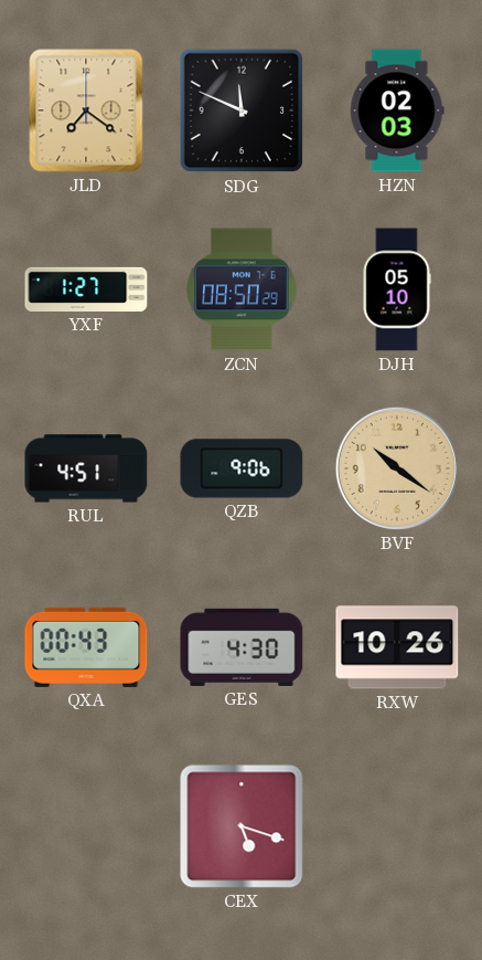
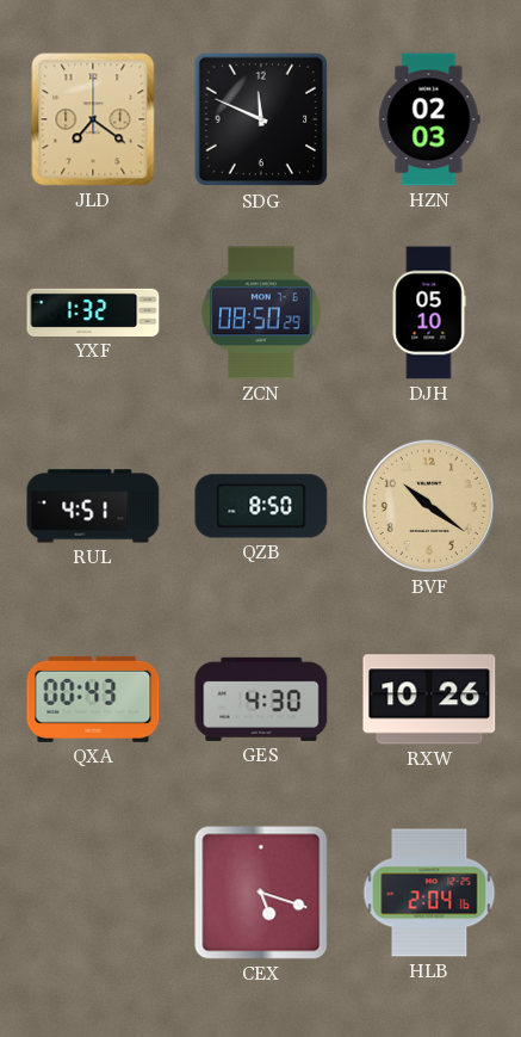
YXF: 1:27 -> 1:32 (93, 313)
QZB: 9:06 -> 8:50 (261, 506)
HLB: none -> 2:04 (429, 893)
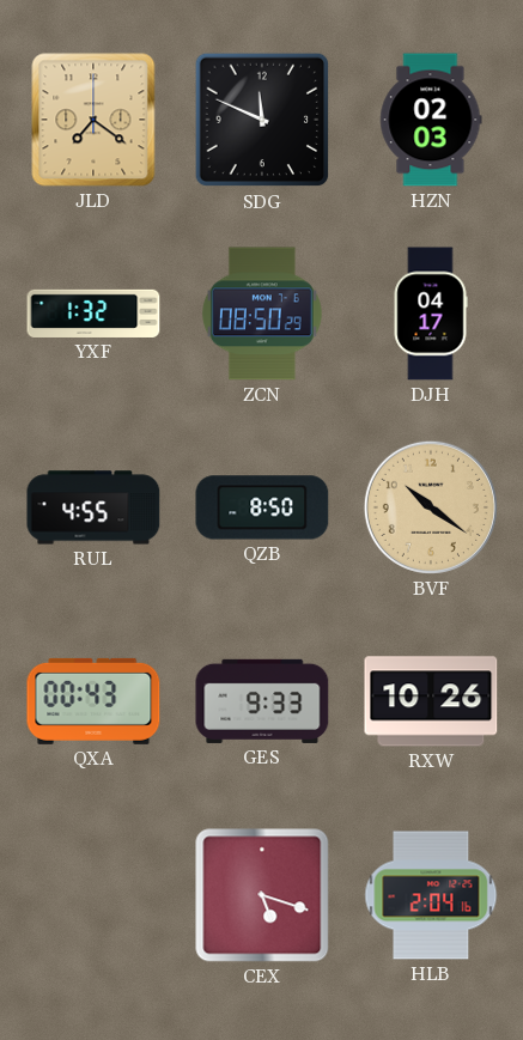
DJH: 05:10 -> 04:17 (431, 314)
RUL: 4:51 -> 4:55 (93, 507)
GES: 4:30 -> 9:33 (262, 701)
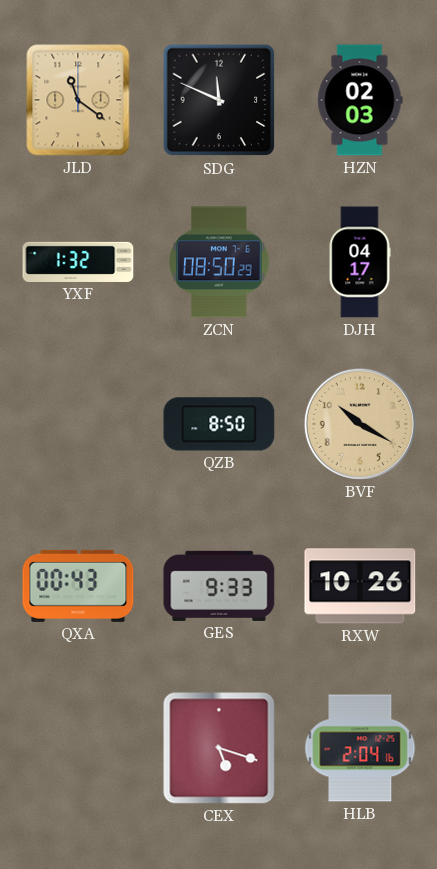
JLD: 7:21 -> 11:21 (78, 100)
RUL: 4:55 -> none (93, 507)
BVF: 10:21 -> 10:20 (360, 424)
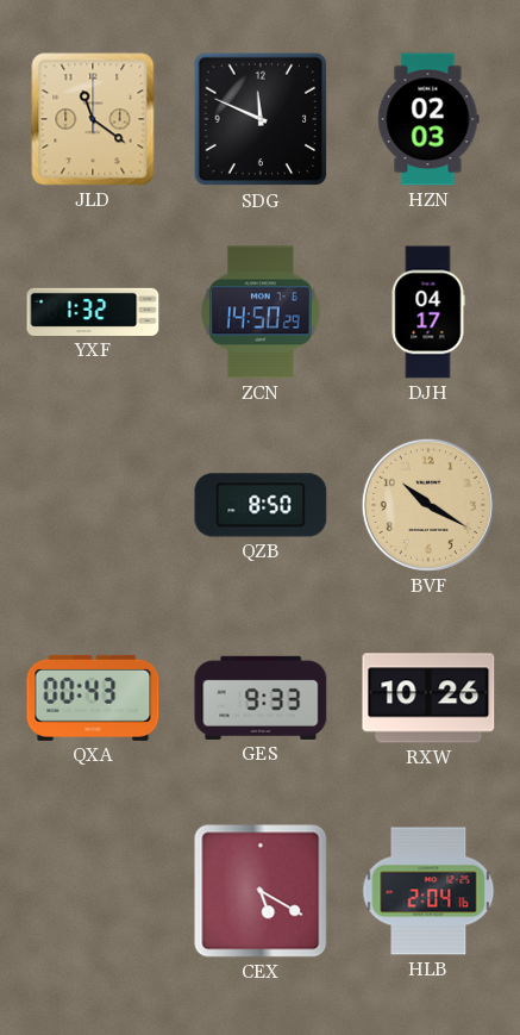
ZCN: 08:50 -> 14:50 (261, 312)
CEX: 5:18 -> 5:20 (261, 891)
